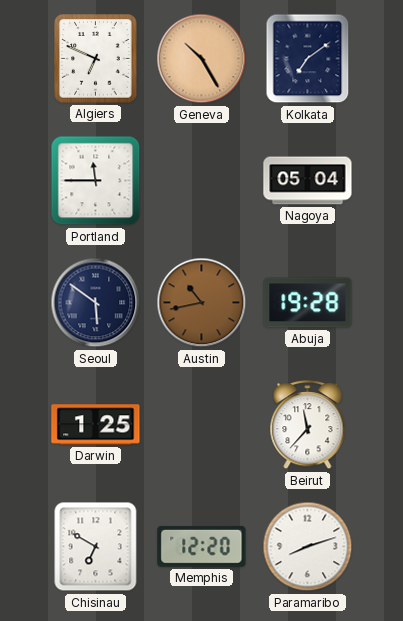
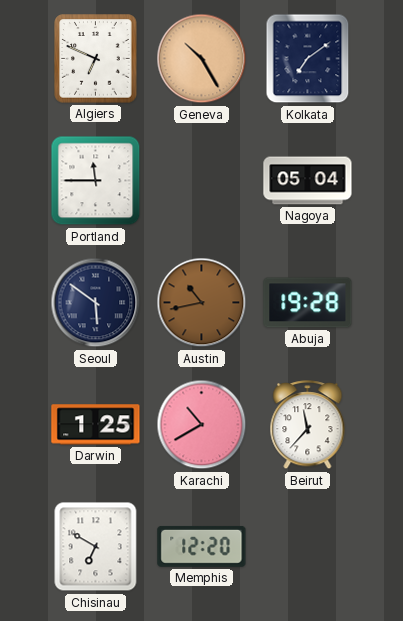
Karachi: none -> 10:40 (202, 425)
Paramaribo: 8:12 -> none (308, 547)
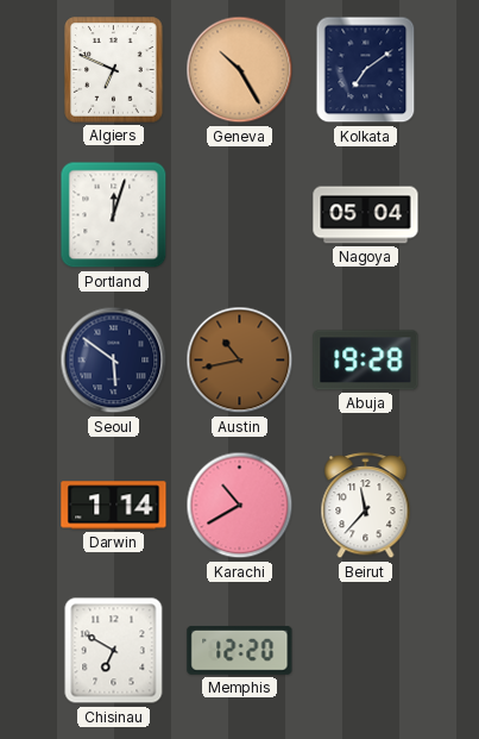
Portland: 11:45 -> 12:03 (114, 215)
Darwin: 1:25 -> 1:14 (114, 506)
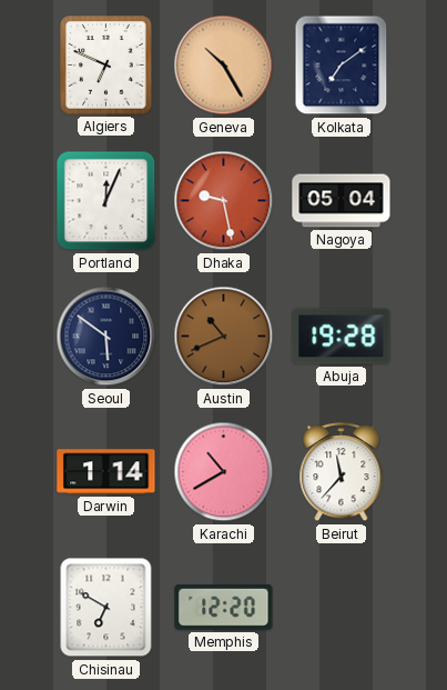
Portland: 12:03 -> 12:04 (106, 201)
Dhaka: none -> 9:28 (224, 201)
Austin: 10:43 -> 10:41 (224, 337)
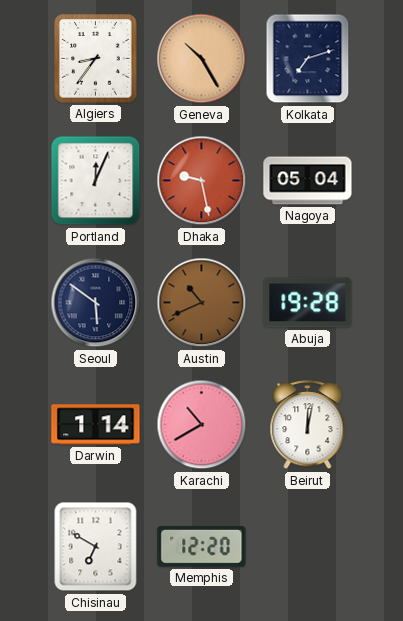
Algiers: 6:49 -> 8:36 (96, 59)
Kolkata: 7:09 -> 7:12 (308, 59)
Beirut: 11:37 -> 12:02 (308, 425)
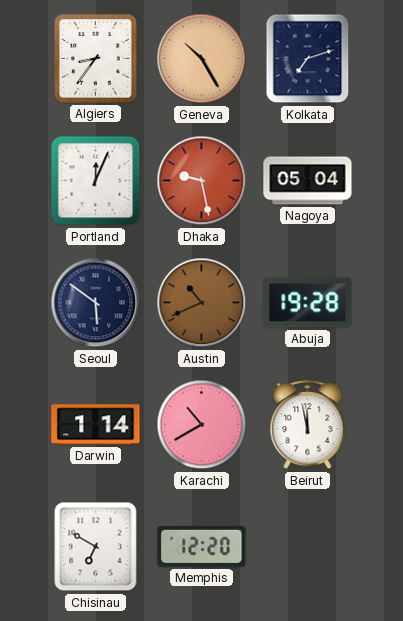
Beirut: 12:02 -> 11:58 (308, 425)
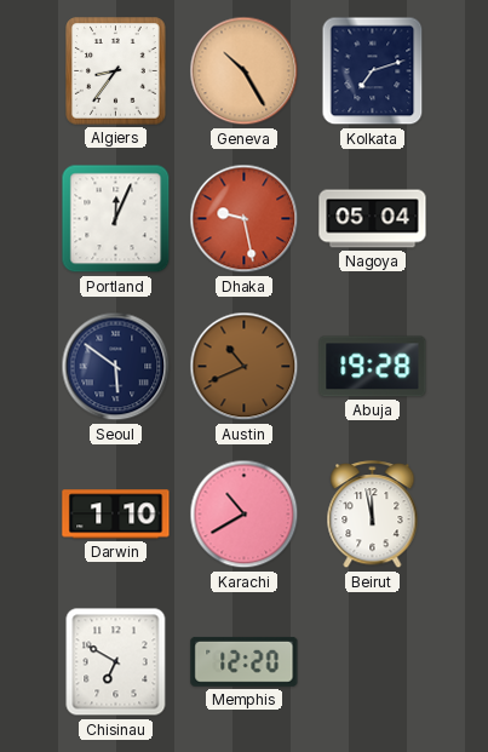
Darwin: 1:14 -> 1:10 (116, 515)
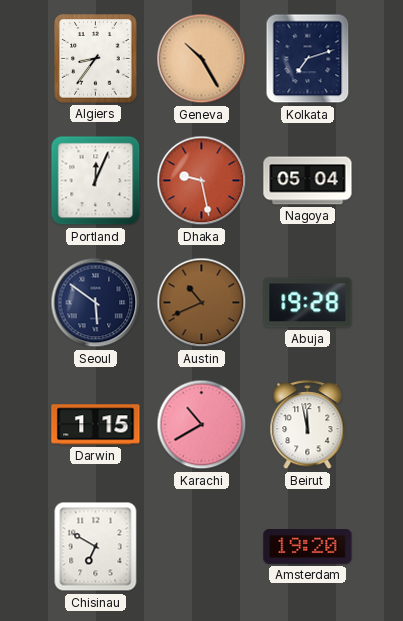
Darwin: 1:10 -> 1:15 (96, 425)
Memphis: 12:20 -> none (245, 661)
Amsterdam: none -> 19:20 (308, 547)
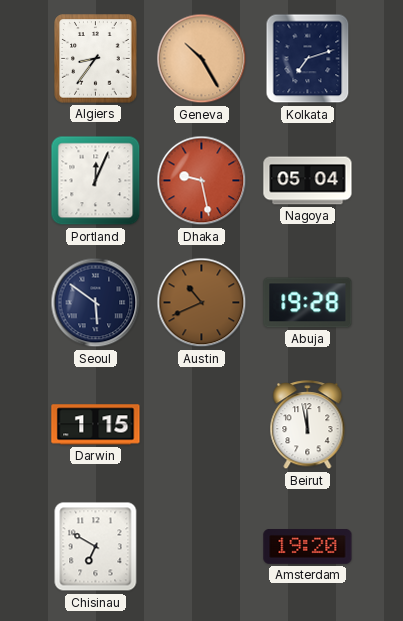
Karachi: 10:40 -> none (202, 425)
